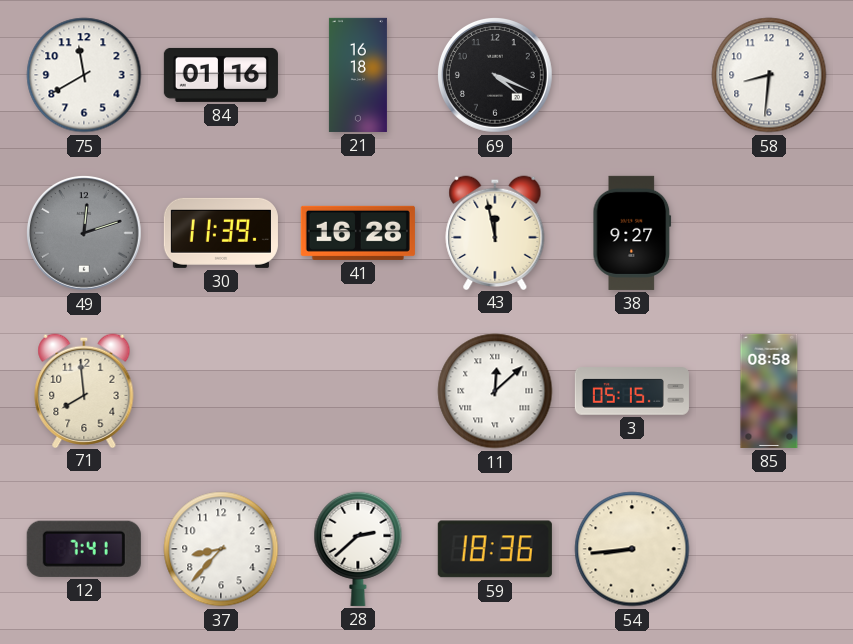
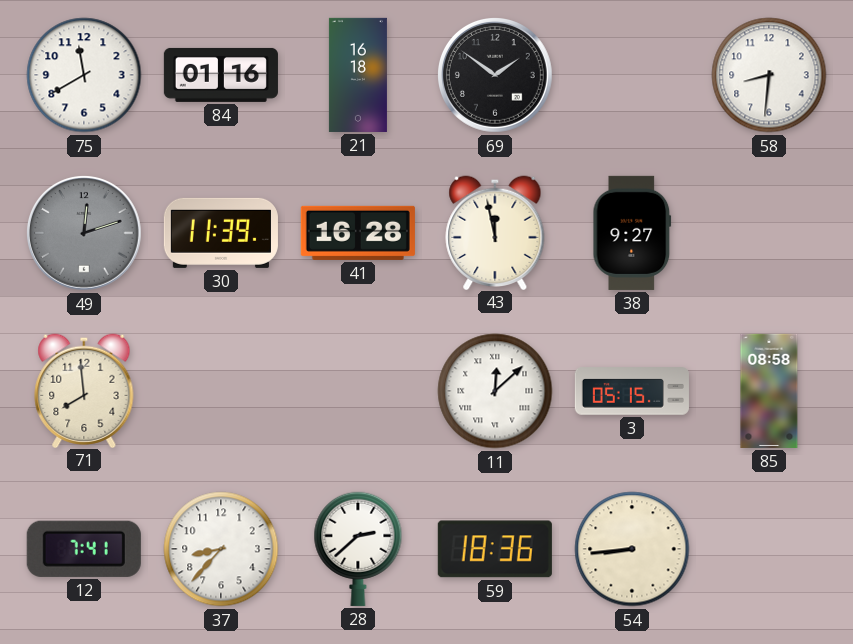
69: 4:19 -> 1:51 (495, 75)
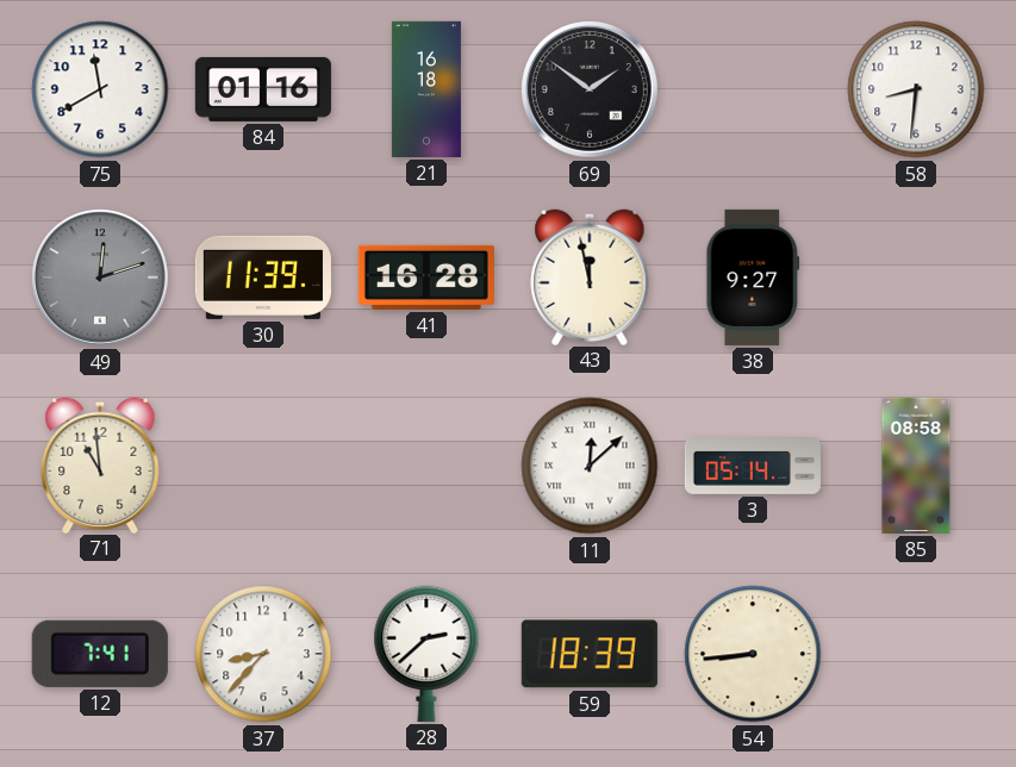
71: 7:59 -> 10:59 (100, 464)
3: 05:15 -> 05:14 (753, 467)
59: 18:36 -> 18:39 (590, 654)
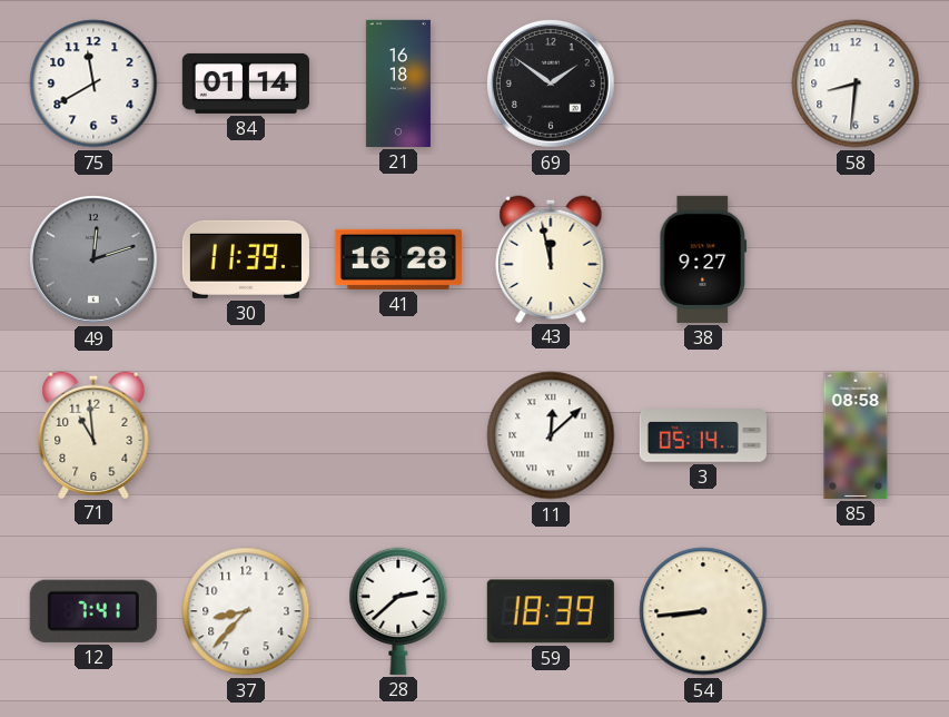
84: 01:16 -> 01:14 (246, 84)
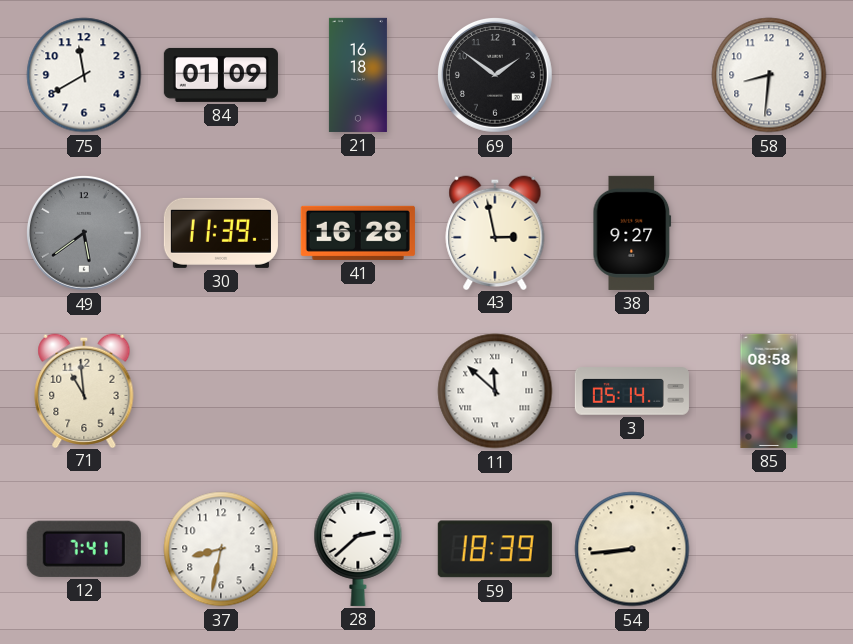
84: 01:14 -> 01:09 (221, 75)
49: 12:12 -> 5:39 (84, 233)
43: 11:58 -> 2:58 (495, 232)
11: 12:08 -> 11:52 (495, 391)
37: 8:37 -> 8:32 (221, 549)
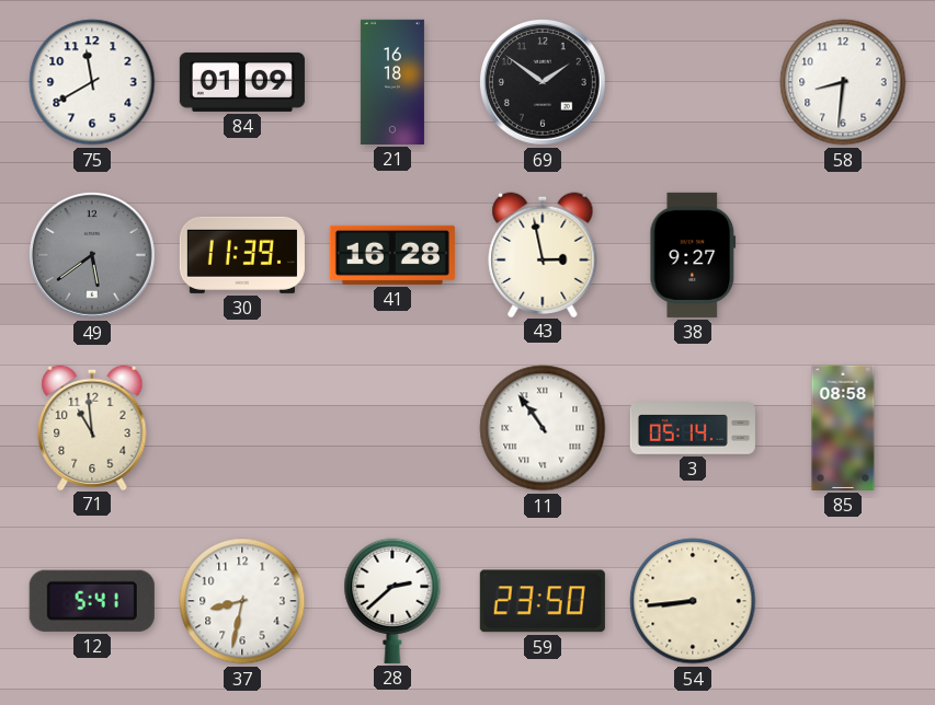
11: 11:52 -> 10:54 (543, 428)
12: 7:41 -> 5:41 (92, 601)
59: 18:39 -> 23:50 (543, 601)
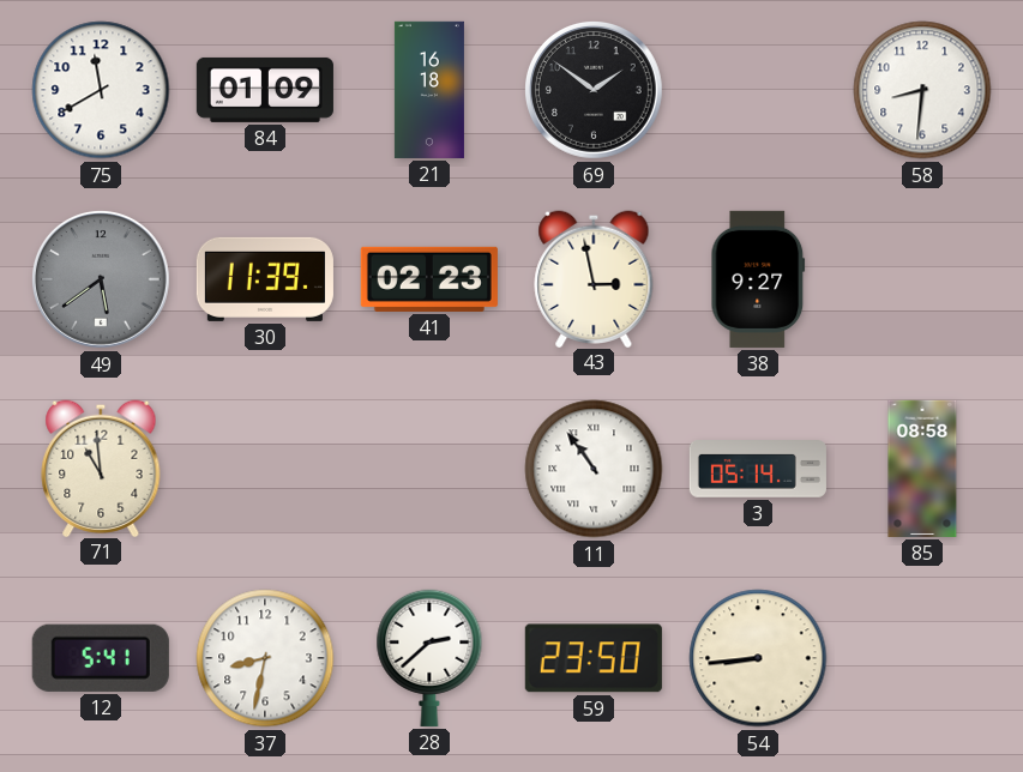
41: 16:28 -> 02:23 (429, 279)
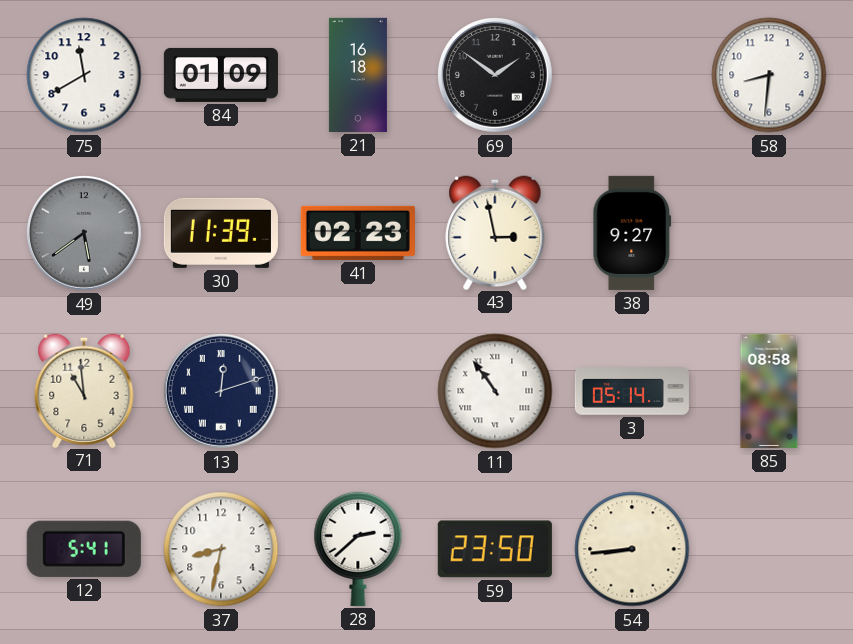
13: none -> 12:12 (221, 391)
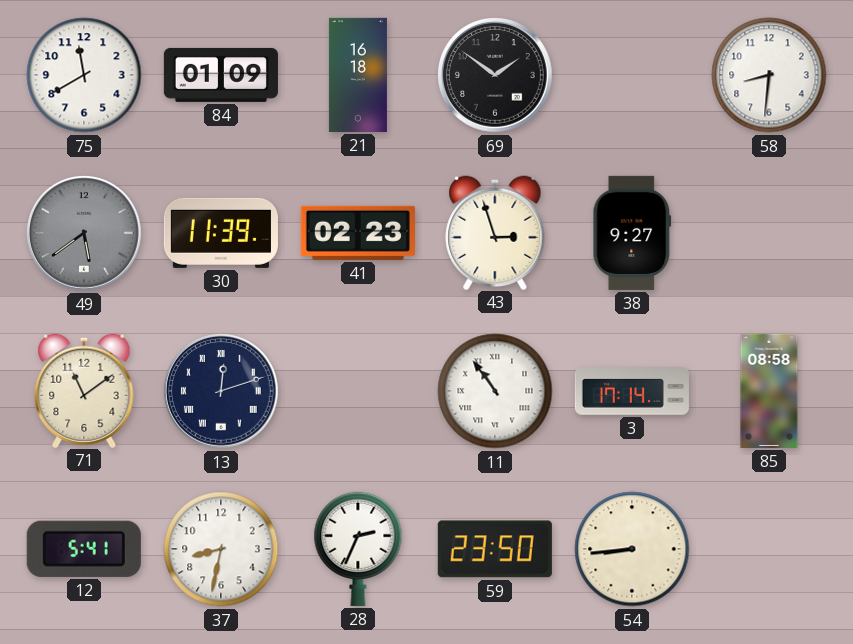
43: 2:58 -> 2:57 (495, 232)
71: 10:59 -> 11:09 (84, 390)
3: 05:14 -> 17:14 (632, 392)
28: 2:38 -> 2:34 (358, 549)
